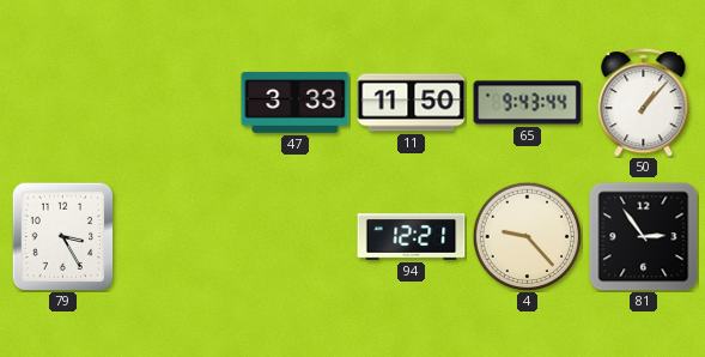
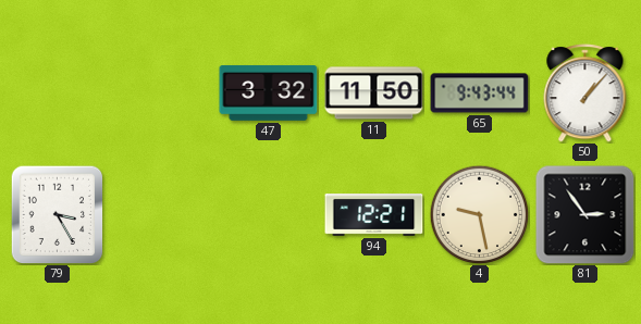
47: 3:33 -> 3:32 (269, 92)
4: 9:23 -> 9:28 (479, 214)
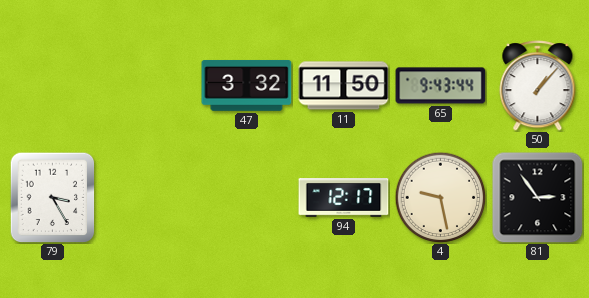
94: 12:21 -> 12:17 (344, 198)
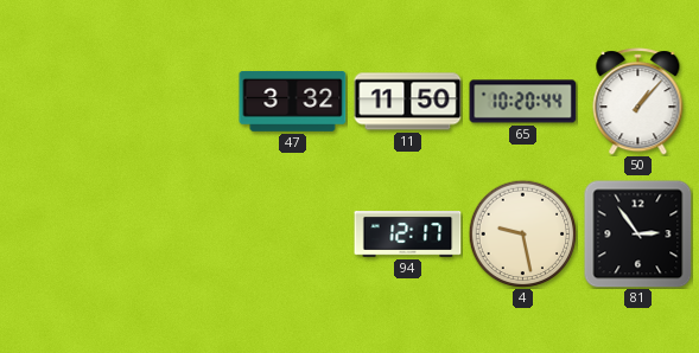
65: 9:43 -> 10:20 (523, 102)
79: 3:25 -> none (53, 197)
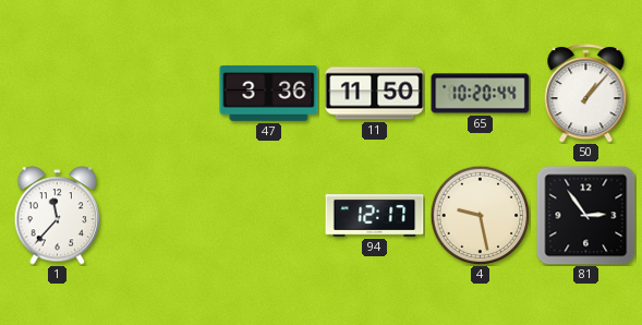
47: 3:32 -> 3:36 (269, 93)
1: none -> 11:37 (58, 216)
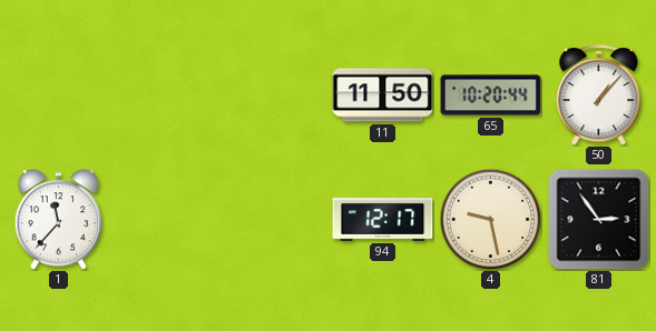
47: 3:36 -> none (269, 93)
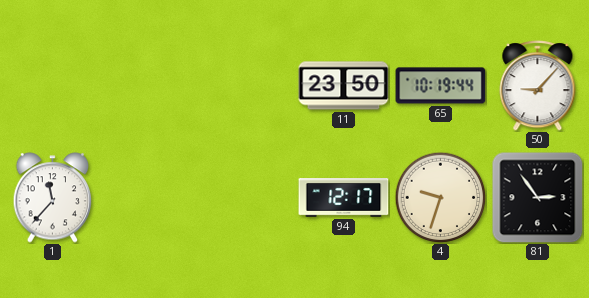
11: 11:50 -> 23:50 (344, 86)
65: 10:20 -> 10:19 (441, 86)
50: 1:07 -> 9:07 (538, 86)
4: 9:28 -> 9:33 (440, 197)
